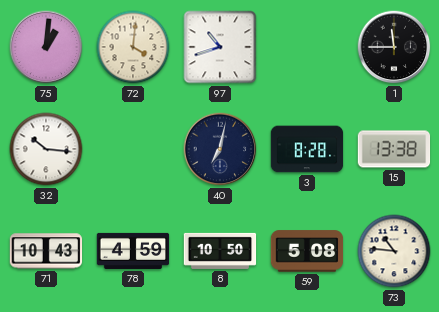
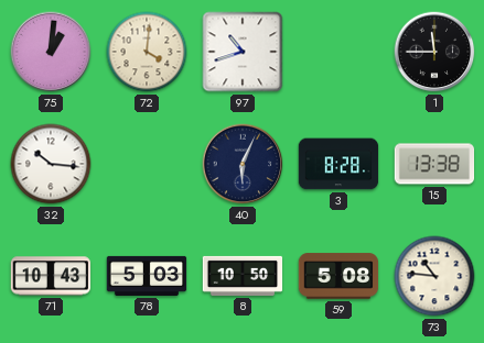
40: 7:02 -> 6:04 (243, 164)
78: 4:59 -> 5:03 (147, 276)
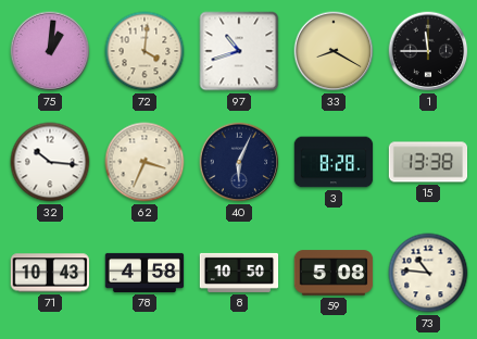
33: none -> 8:20 (334, 51)
62: none -> 3:34 (145, 162)
78: 5:03 -> 4:58 (145, 273)
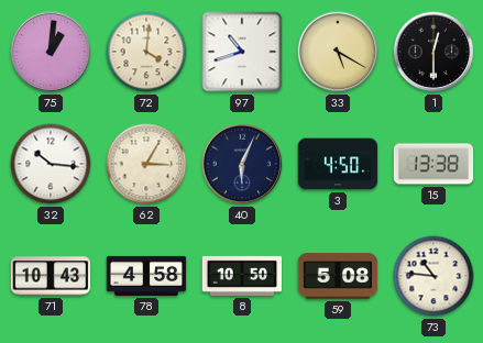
33: 8:20 -> 5:20 (338, 52)
1: 11:45 -> 12:30 (433, 52)
62: 3:34 -> 3:05 (146, 164)
3: 8:28 -> 4:50 (338, 164)
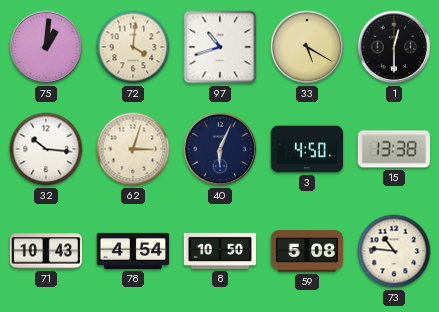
62: 3:05 -> 3:03 (133, 149)
78: 4:58 -> 4:54 (133, 251)
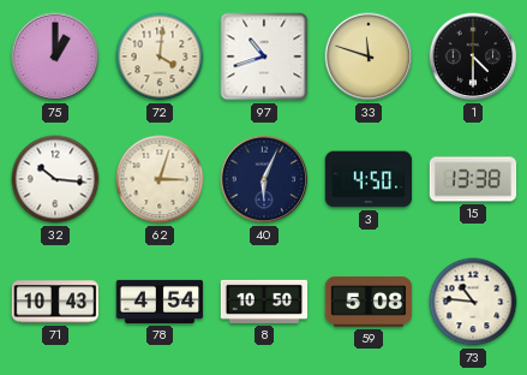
75: 1:01 -> 1:00 (55, 56)
33: 5:20 -> 11:48 (369, 56)
1: 12:30 -> 4:30 (473, 56)
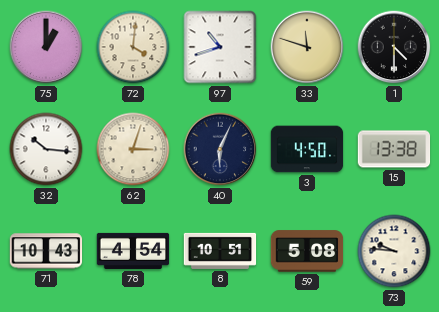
8: 10:50 -> 10:51 (220, 251)
73: 10:46 -> 9:46 (394, 251)
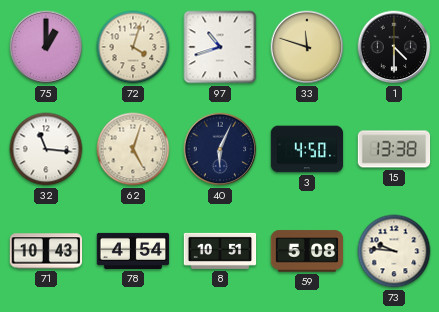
72: 4:01 -> 4:03 (133, 47)
32: 10:16 -> 11:16 (46, 149)
62: 3:03 -> 5:03 (133, 149)
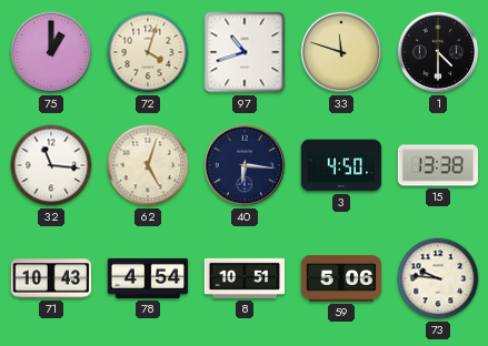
40: 6:04 -> 6:16 (245, 165)
59: 5:08 -> 5:06 (341, 278)
